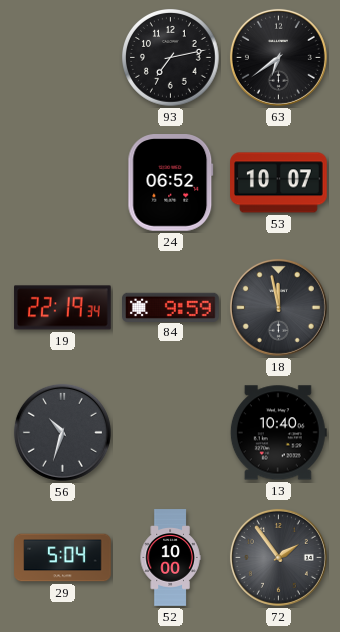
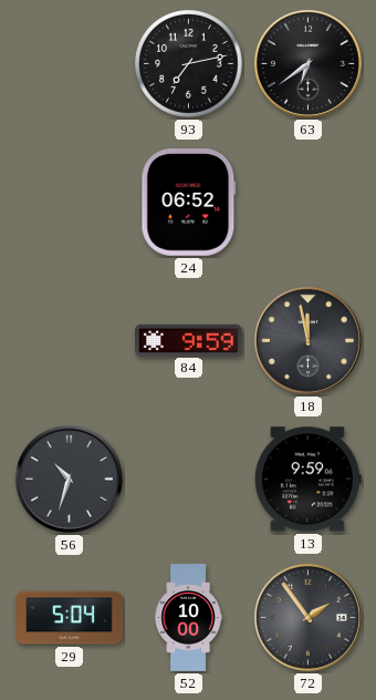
53: 10:07 -> none (279, 183)
19: 22:19 -> none (63, 308)
13: 10:40 -> 9:59 (307, 480)
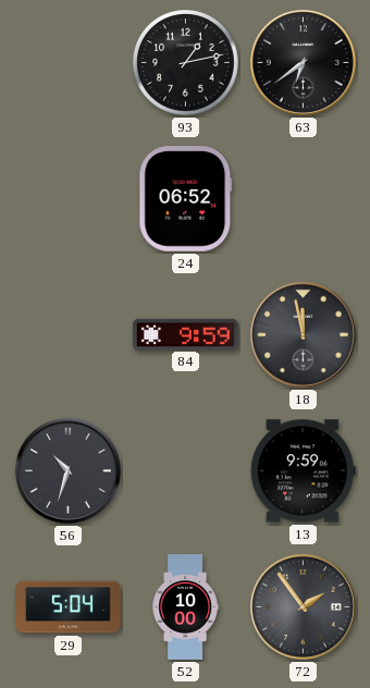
93: 7:13 -> 1:13 (186, 63)
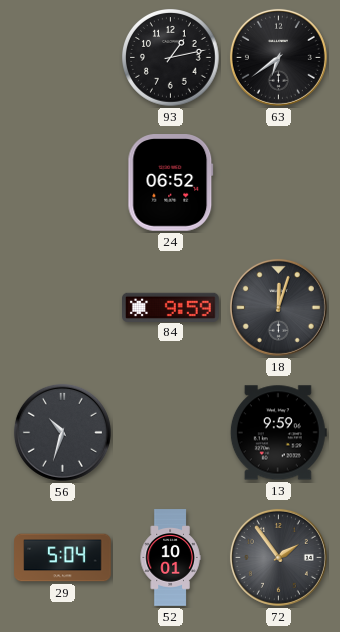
18: 11:58 -> 12:03 (278, 307)
52: 10:00 -> 10:01 (170, 558)
